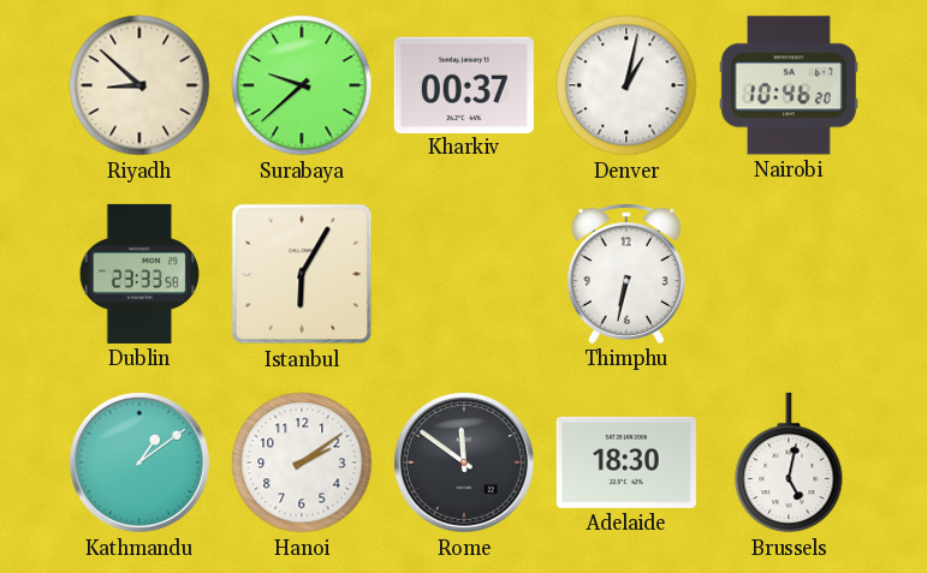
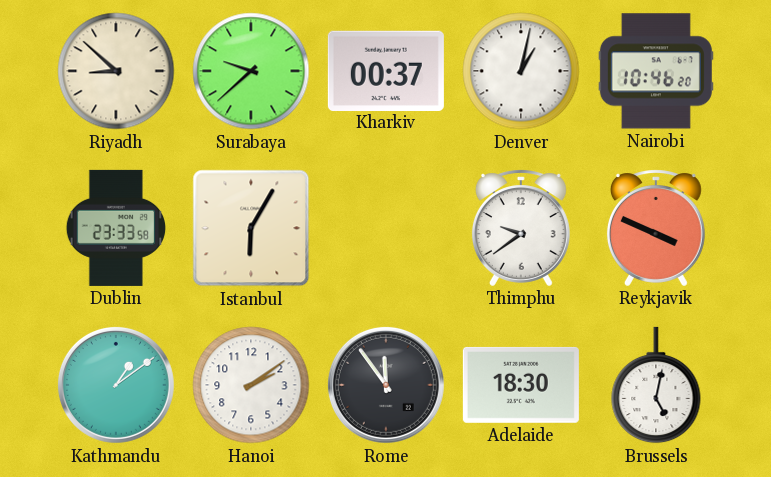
Thimphu: 6:32 -> 9:39 (521, 228)
Reykjavik: none -> 3:49 (656, 228)
Rome: 11:51 -> 11:54 (386, 385)
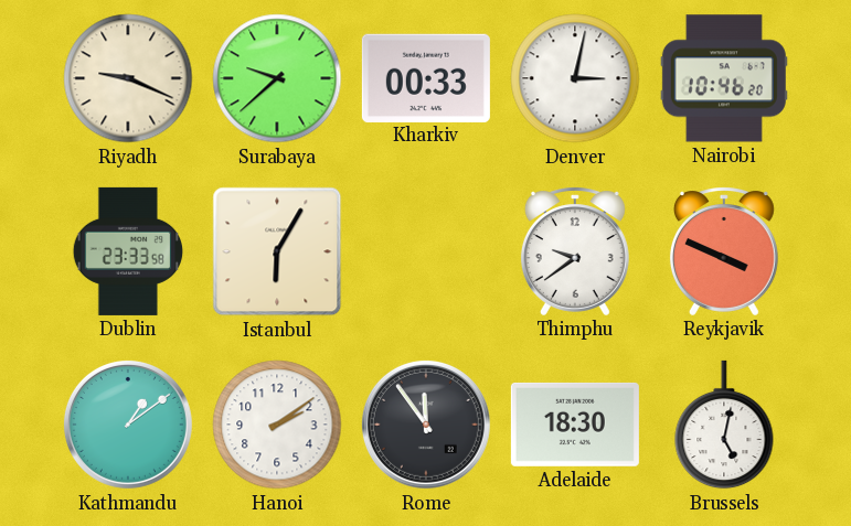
Riyadh: 8:52 -> 9:19 (128, 78)
Kharkiv: 00:37 -> 00:33 (426, 77)
Denver: 1:02 -> 3:02 (575, 78)
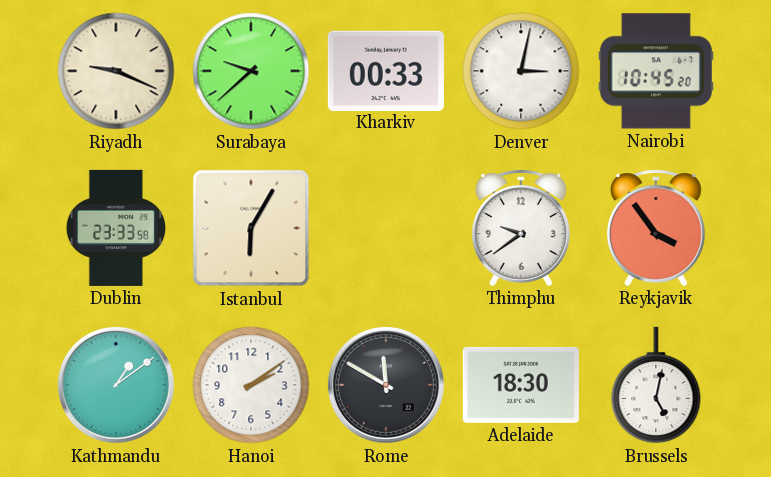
Nairobi: 10:46 -> 10:45 (656, 71)
Reykjavik: 3:49 -> 3:54 (656, 228)
Rome: 11:54 -> 11:50 (386, 385)
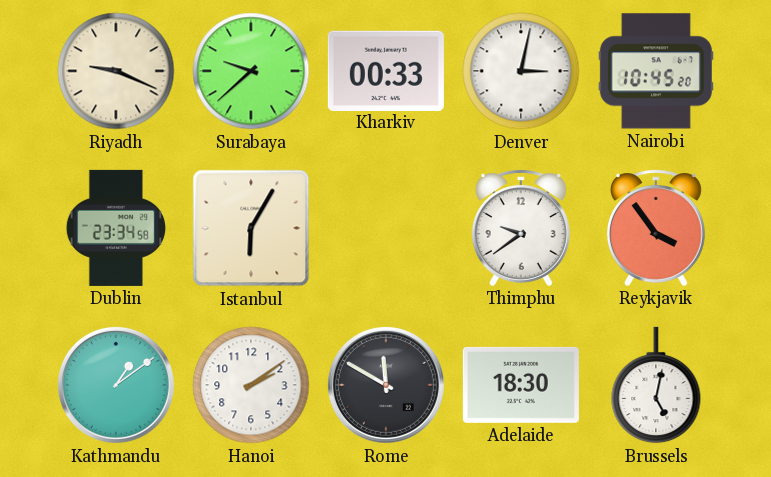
Dublin: 23:33 -> 23:34 (115, 228)
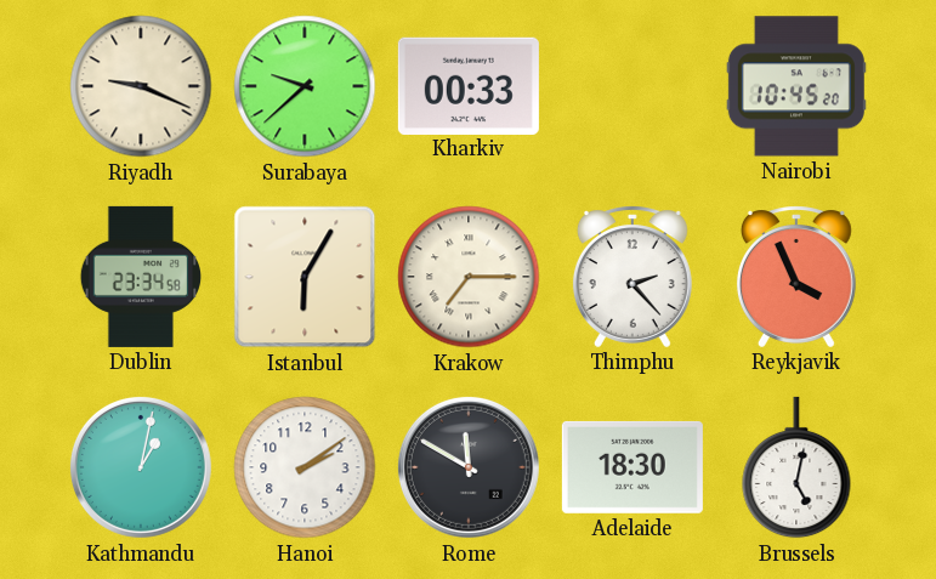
Denver: 3:02 -> none (521, 71)
Krakow: none -> 7:15 (469, 277)
Thimphu: 9:39 -> 2:23 (632, 277)
Reykjavik: 3:54 -> 3:56 (796, 277)
Kathmandu: 1:09 -> 1:02 (141, 467)
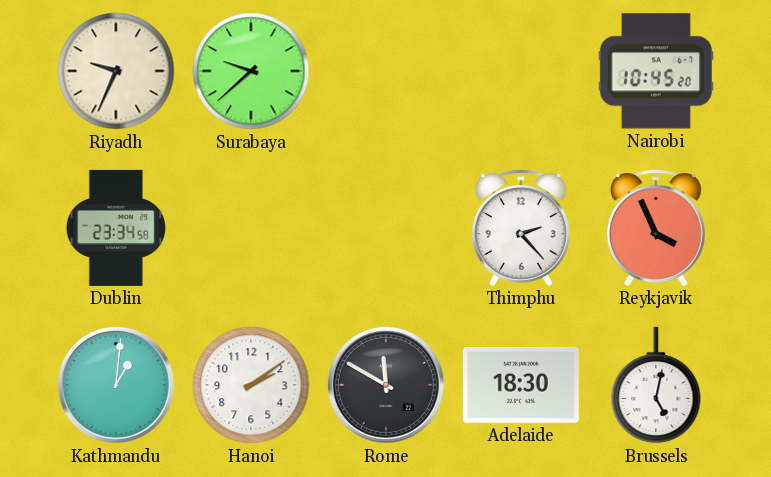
Riyadh: 9:19 -> 9:34 (116, 71)
Kharkiv: 00:33 -> none (469, 85)
Istanbul: 6:05 -> none (305, 277)
Krakow: 7:15 -> none (469, 277)
Kathmandu: 1:02 -> 1:01 (116, 385)
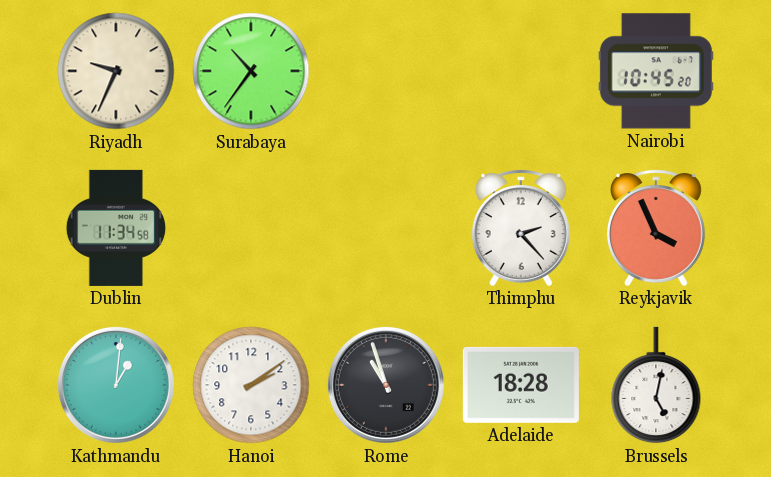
Surabaya: 9:38 -> 10:36 (251, 71)
Dublin: 23:34 -> 11:34 (115, 228)
Rome: 11:50 -> 10:57 (386, 385)
Adelaide: 18:30 -> 18:28 (521, 385)
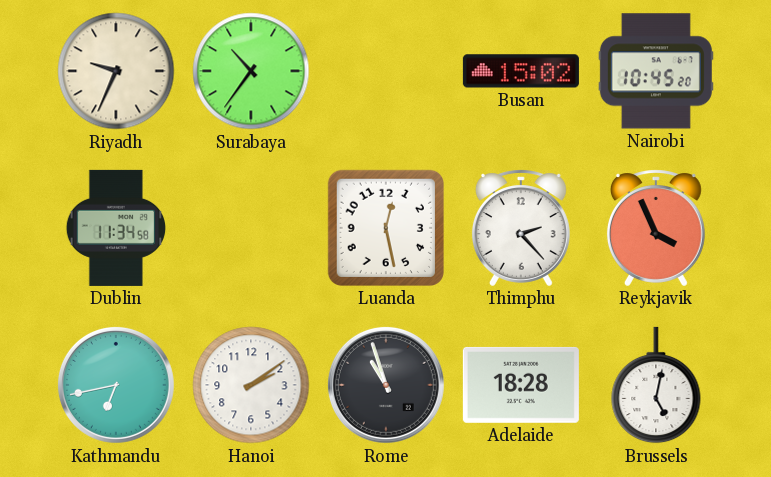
Busan: none -> 15:02 (521, 71)
Luanda: none -> 12:28 (386, 228)
Kathmandu: 1:01 -> 6:43 (116, 385)
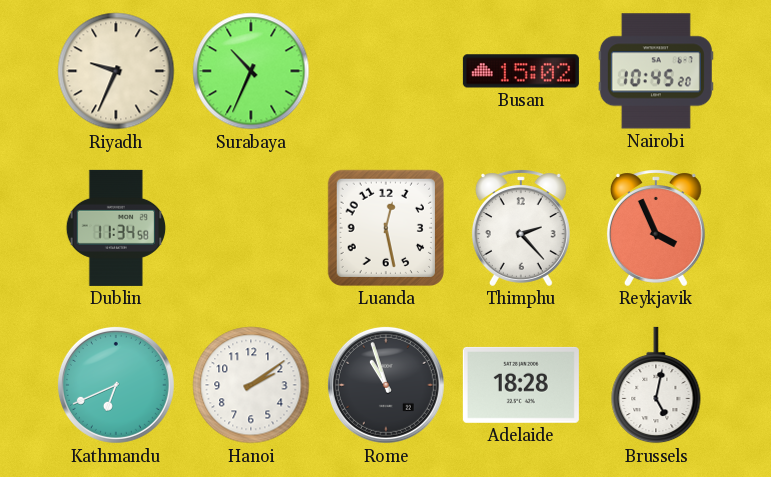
Surabaya: 10:36 -> 10:34 (251, 71)
Kathmandu: 6:43 -> 6:41 (116, 385)
